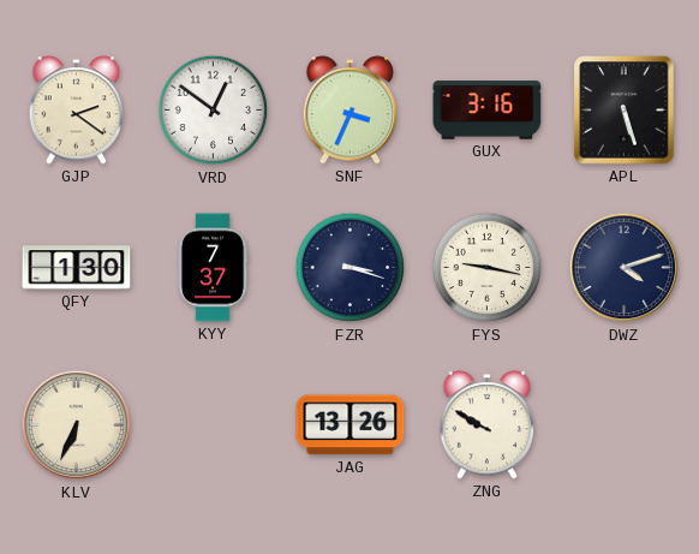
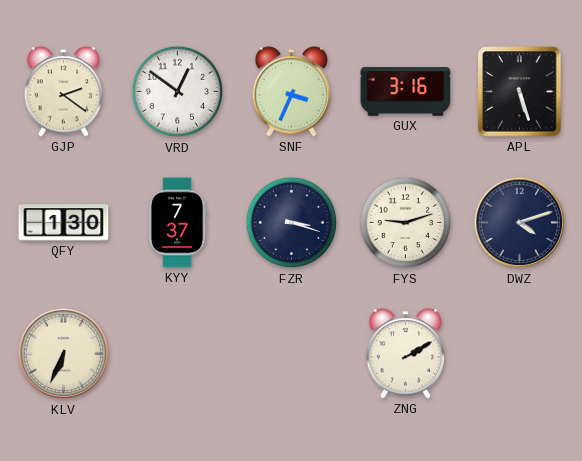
FYS: 9:17 -> 9:12 (406, 223)
JAG: 13:26 -> none (351, 425)
ZNG: 9:50 -> 2:10 (406, 354)
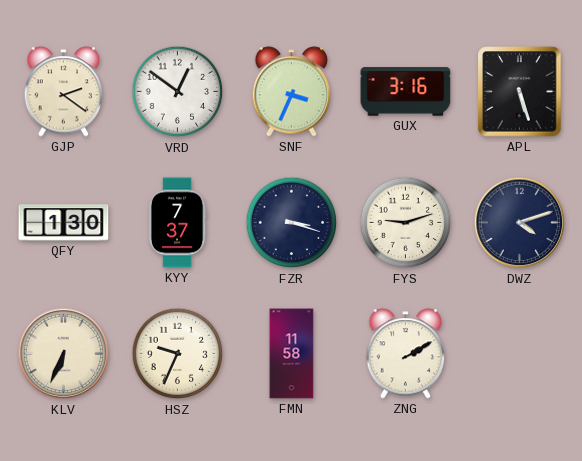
HSZ: none -> 9:34 (178, 354)
FMN: none -> 11:58 (292, 354)
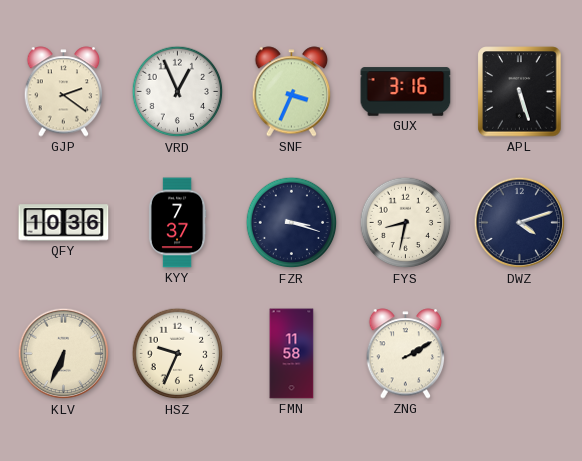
VRD: 12:51 -> 12:56 (178, 92)
QFY: 1:30 -> 10:36 (64, 223)
FYS: 9:12 -> 8:32 (406, 223)
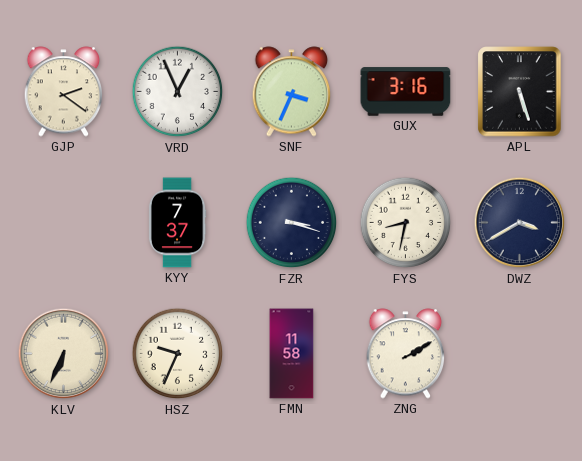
QFY: 10:36 -> none (64, 223)
DWZ: 4:12 -> 3:40 (520, 223)
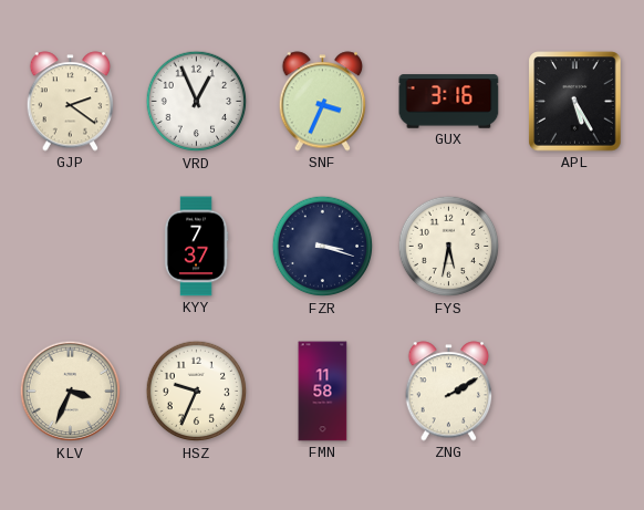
APL: 5:27 -> 5:25 (575, 102)
FYS: 8:32 -> 5:32 (449, 247)
DWZ: 3:40 -> none (520, 223)
KLV: 6:34 -> 3:34 (71, 392)
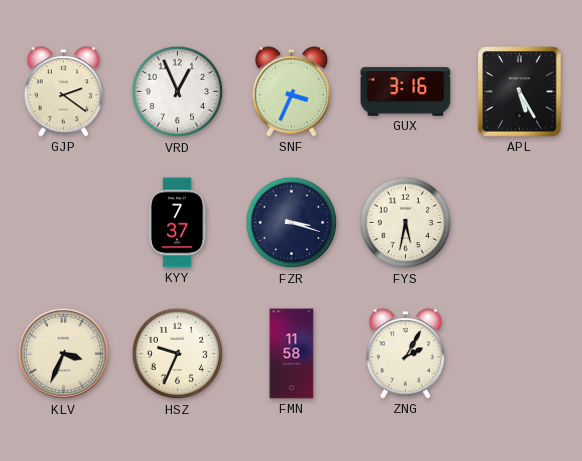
ZNG: 2:10 -> 2:05 (406, 354)
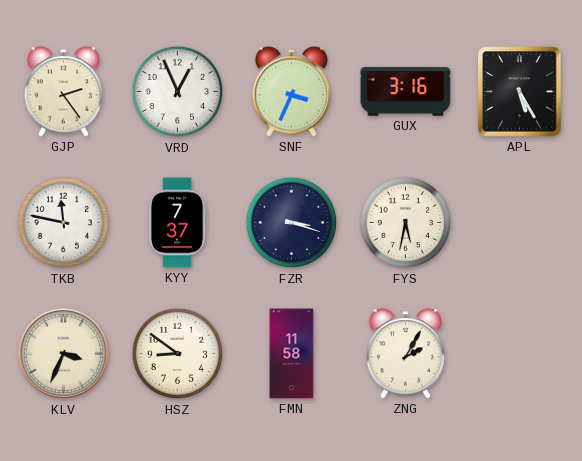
GJP: 2:21 -> 2:24 (64, 92)
TKB: none -> 11:47 (64, 223)
HSZ: 9:34 -> 8:51 (178, 354)
